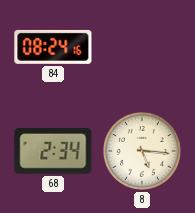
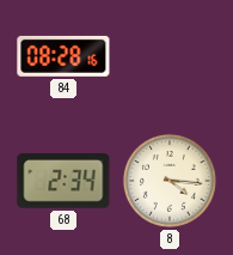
84: 08:24 -> 08:28 (63, 56)
8: 5:16 -> 4:16 (170, 181)
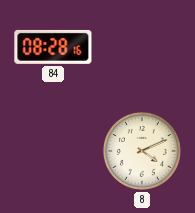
68: 2:34 -> none (63, 181)
8: 4:16 -> 4:11 (142, 151)
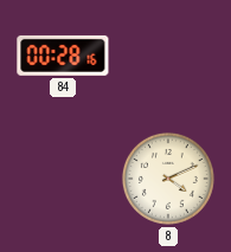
84: 08:28 -> 00:28 (63, 56)
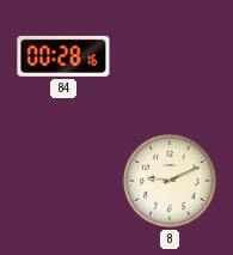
8: 4:11 -> 9:11 (170, 181)
